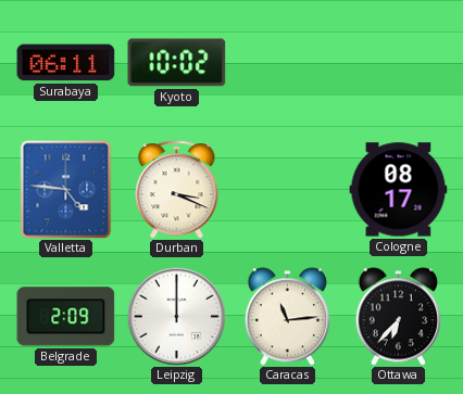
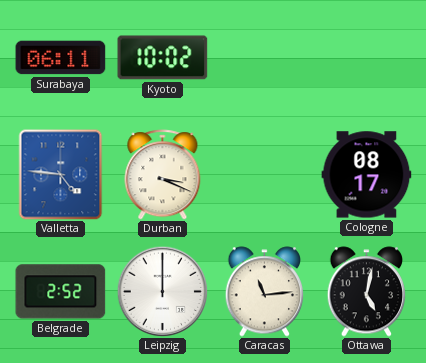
Belgrade: 2:09 -> 2:52 (61, 292)
Ottawa: 6:37 -> 5:02 (367, 292)
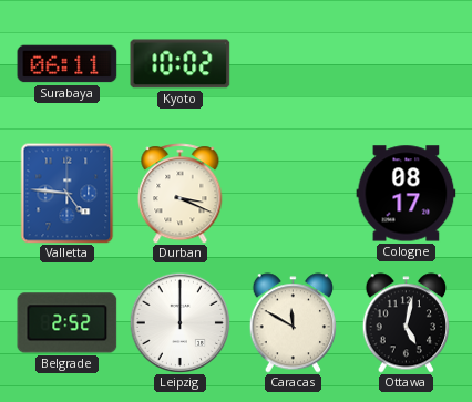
Caracas: 11:14 -> 11:50 (294, 323)
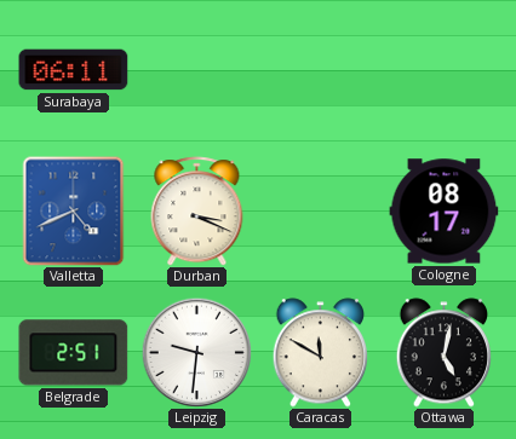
Kyoto: 10:02 -> none (181, 64)
Valletta: 4:46 -> 4:41 (74, 212)
Belgrade: 2:52 -> 2:51 (74, 353)
Leipzig: 12:00 -> 9:31 (196, 352)
